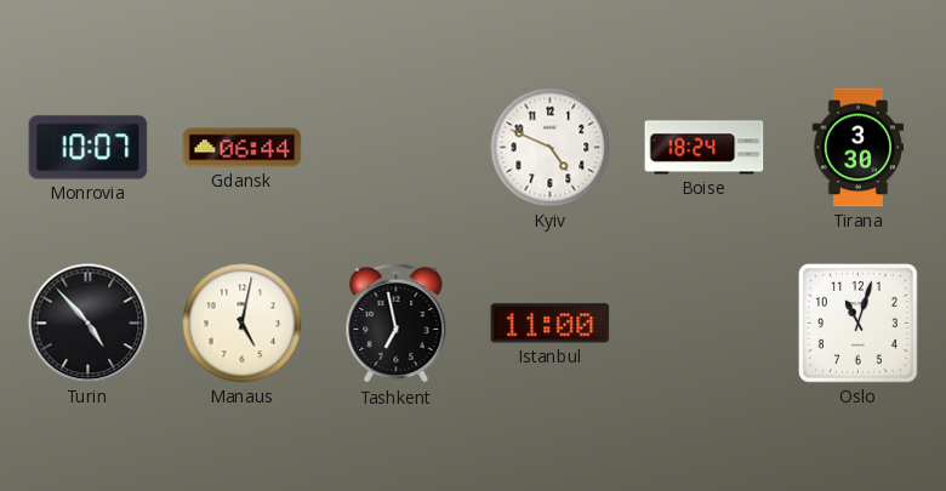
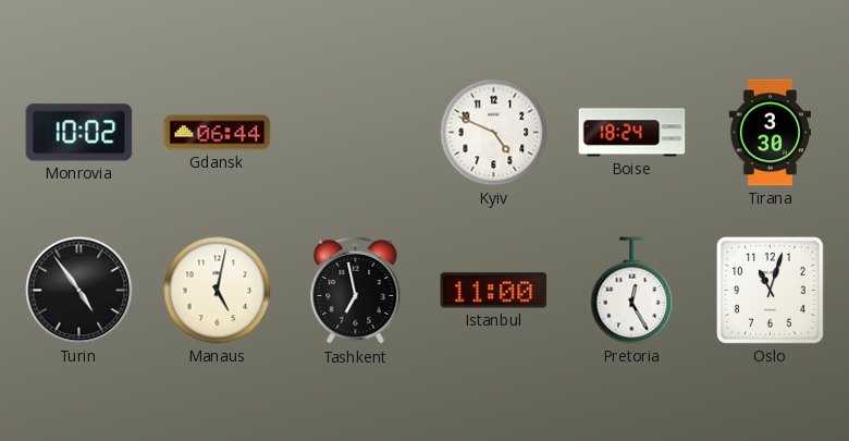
Monrovia: 10:07 -> 10:02 (79, 133)
Turin: 4:53 -> 4:54 (79, 291)
Pretoria: none -> 12:25 (632, 291)
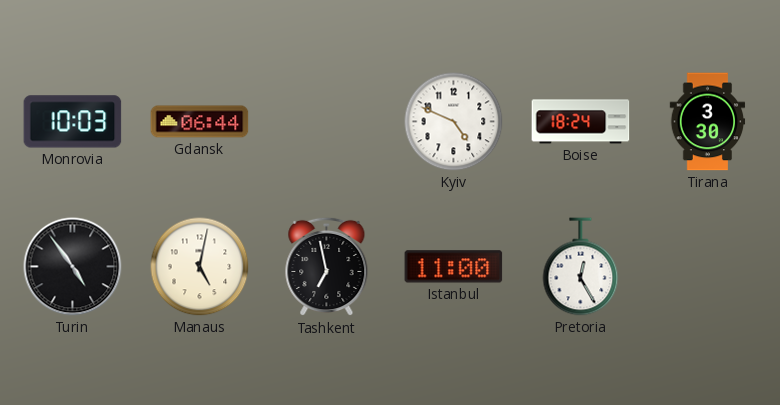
Monrovia: 10:02 -> 10:03 (73, 122)
Oslo: 11:03 -> none (771, 291)
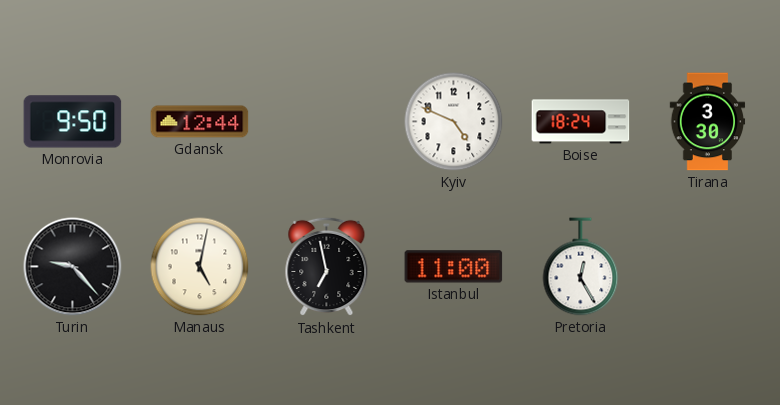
Monrovia: 10:03 -> 9:50 (73, 122)
Gdansk: 06:44 -> 12:44 (200, 122)
Turin: 4:54 -> 9:23 (73, 267)
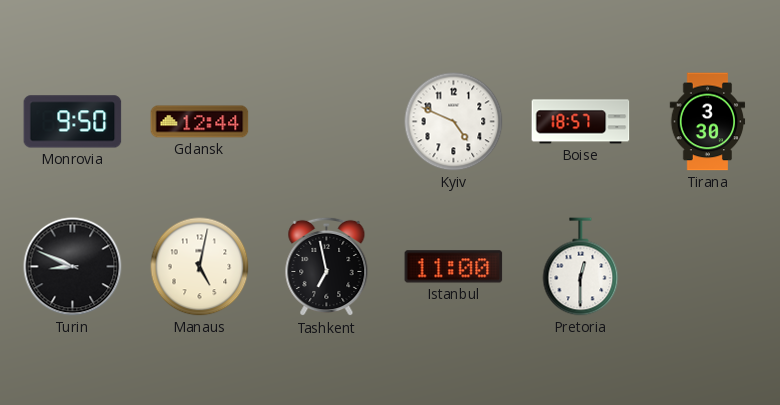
Boise: 18:24 -> 18:57 (581, 122)
Turin: 9:23 -> 8:49 (73, 267)
Pretoria: 12:25 -> 12:30 (581, 267)
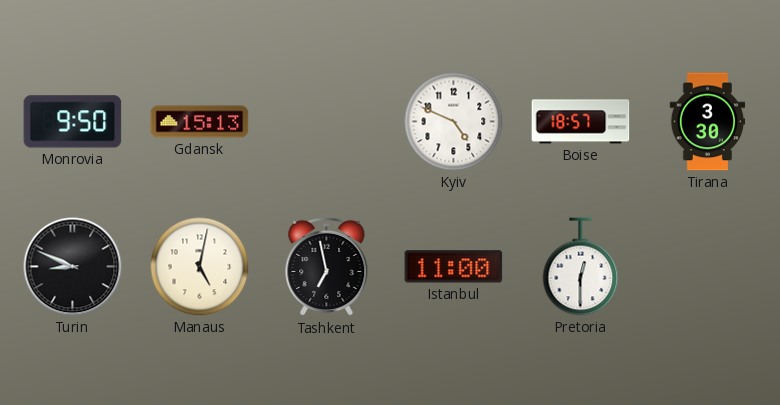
Gdansk: 12:44 -> 15:13 (200, 122)
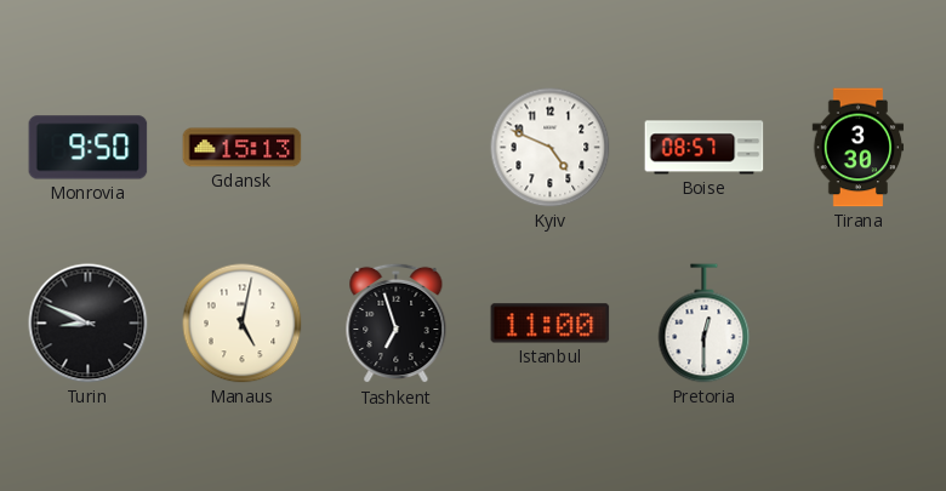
Boise: 18:57 -> 08:57 (705, 148)
Tashkent: 6:58 -> 6:57 (397, 324)
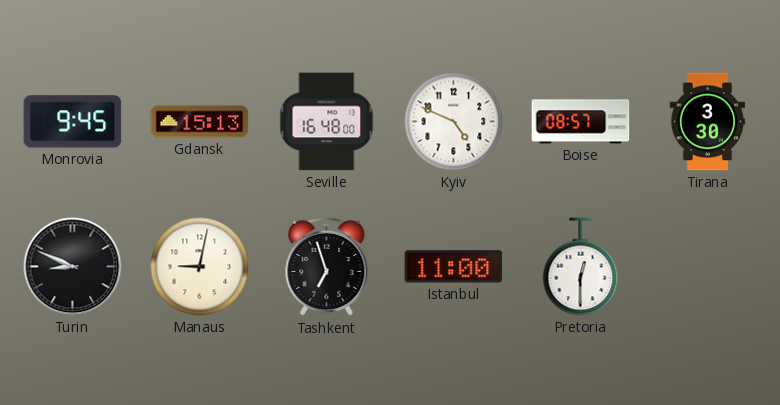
Monrovia: 9:50 -> 9:45 (73, 122)
Seville: none -> 16:48 (327, 122)
Manaus: 5:02 -> 9:02 (200, 267)
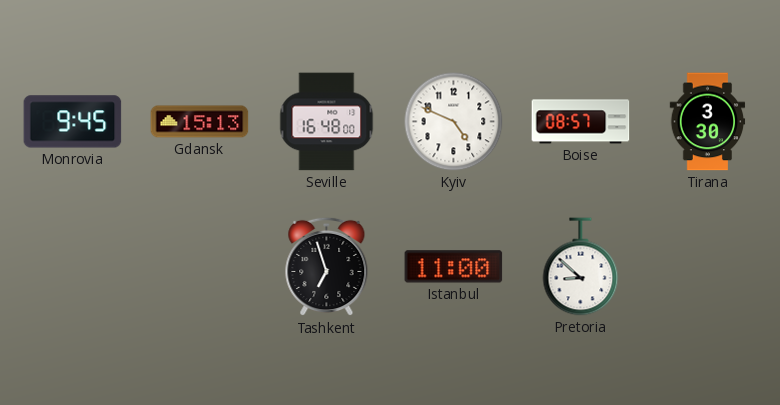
Turin: 8:49 -> none (73, 267)
Manaus: 9:02 -> none (200, 267)
Pretoria: 12:30 -> 8:52 (581, 267)
